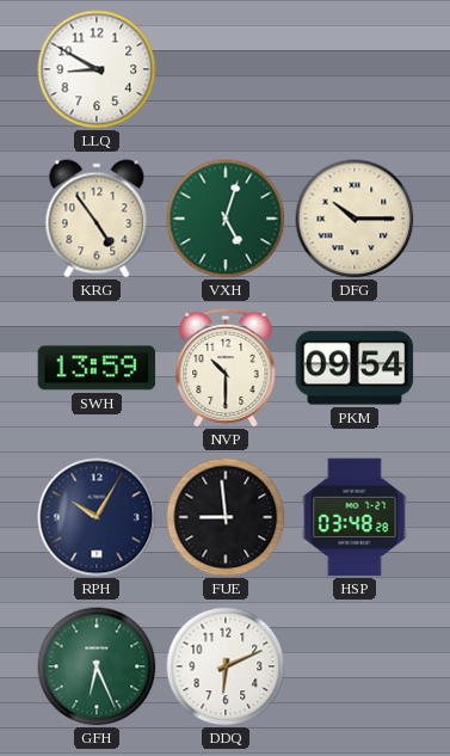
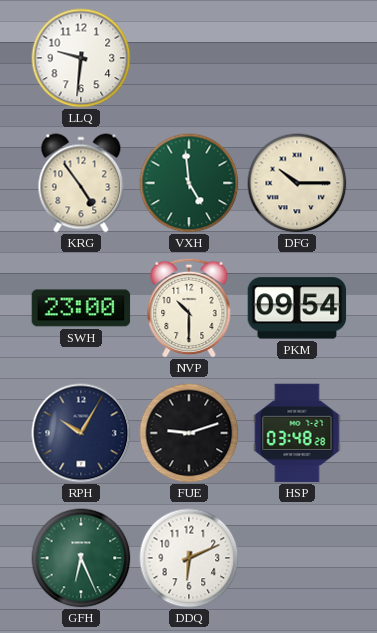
LLQ: 8:50 -> 9:31 (81, 58)
VXH: 5:03 -> 4:59 (189, 183)
SWH: 13:59 -> 23:00 (81, 308)
FUE: 8:59 -> 9:12 (189, 433)
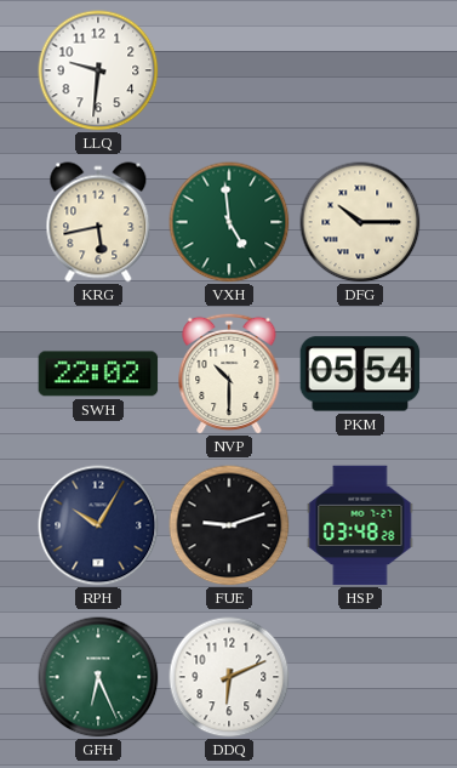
KRG: 4:54 -> 5:43 (98, 222)
SWH: 23:00 -> 22:02 (98, 374)
PKM: 09:54 -> 05:54 (360, 374)
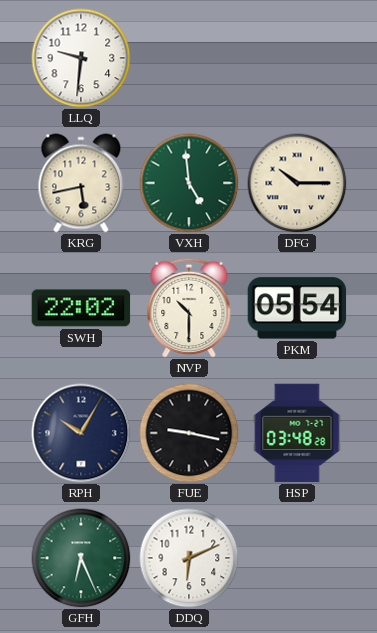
FUE: 9:12 -> 9:17 (189, 433)
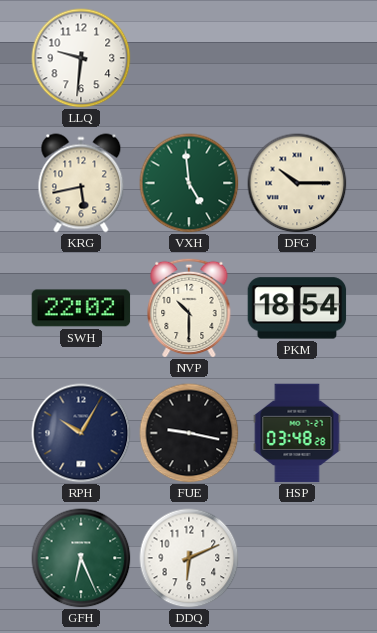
PKM: 05:54 -> 18:54 (297, 308)
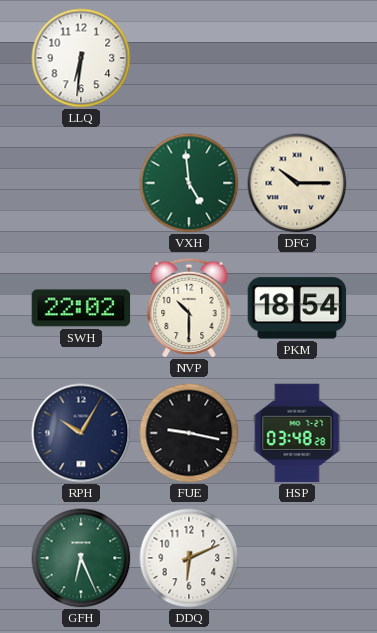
LLQ: 9:31 -> 6:31 (81, 58)
KRG: 5:43 -> none (81, 183)
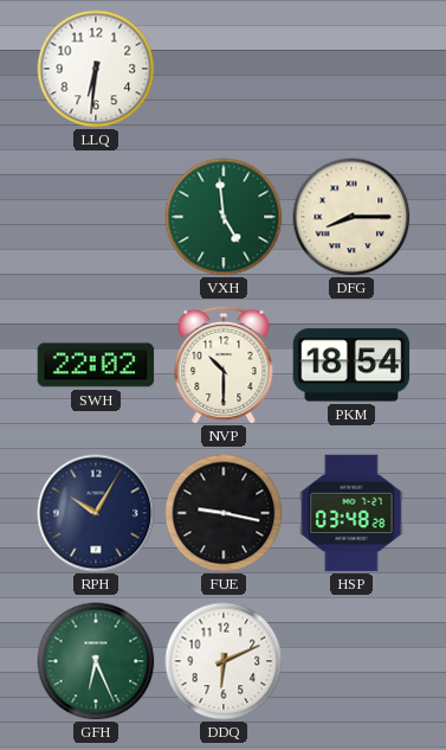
DFG: 10:15 -> 8:15 (351, 217)
